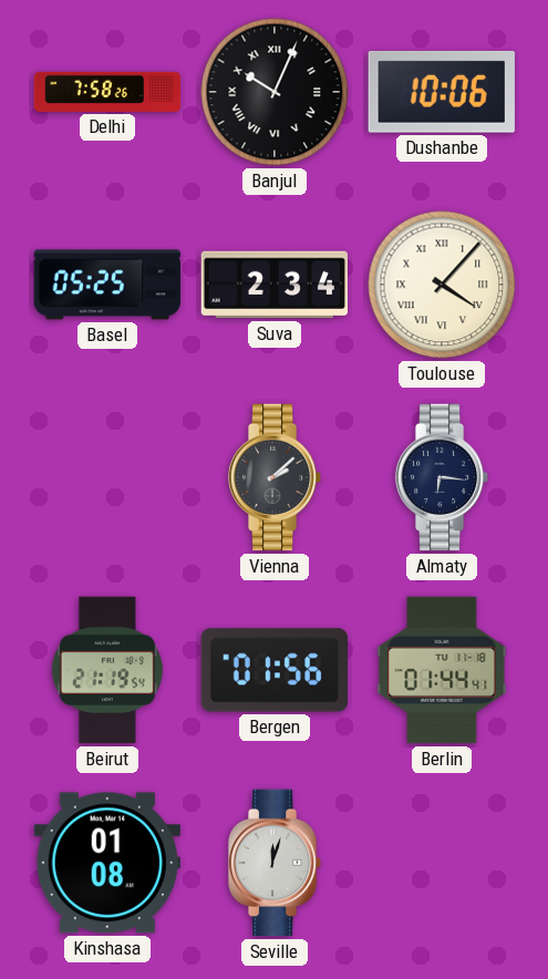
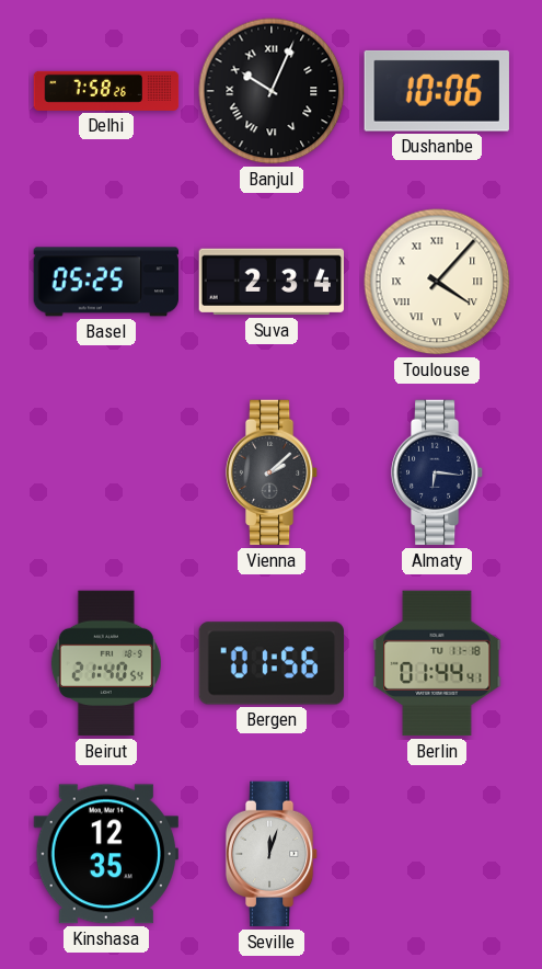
Beirut: 21:19 -> 21:40 (106, 663)
Kinshasa: 01:08 -> 12:35 (105, 854)
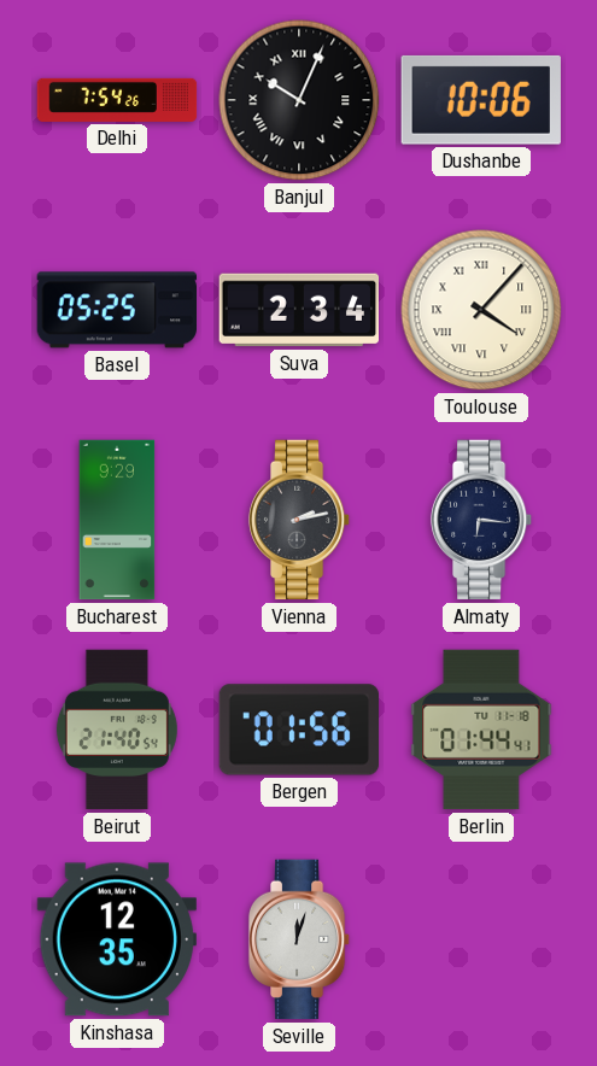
Delhi: 7:58 -> 7:54 (117, 100)
Bucharest: none -> 9:29 (117, 520)
Vienna: 2:08 -> 2:13 (299, 520)
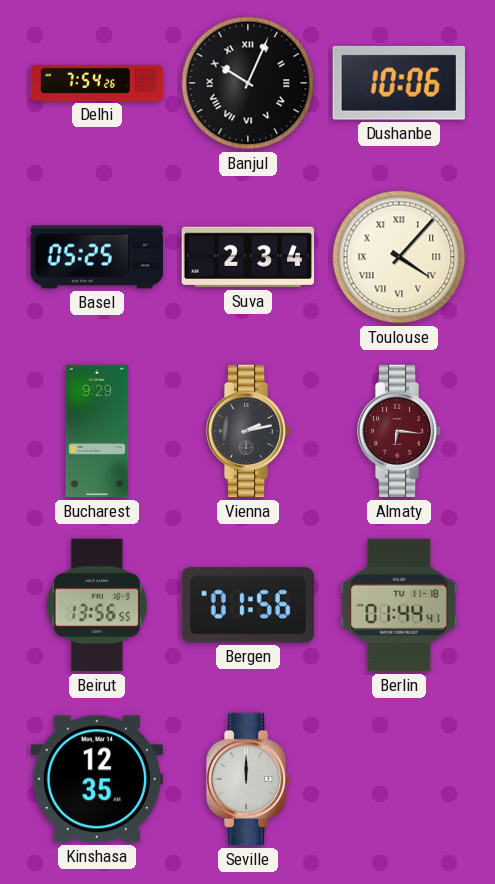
Almaty dial: navy -> burgundy (399, 431)
Beirut: 21:40 -> 13:56 (97, 605)
Seville: 12:03 -> 12:00 (248, 779)
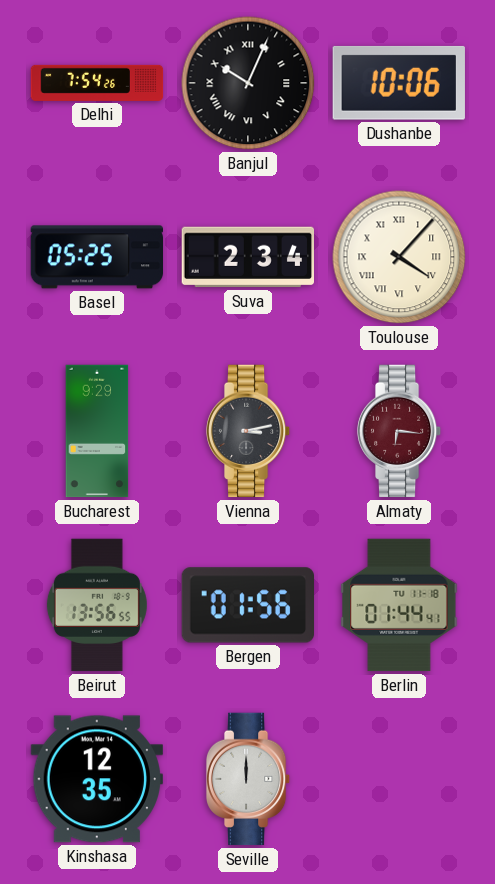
Vienna: 2:13 -> 3:13 (248, 431)
